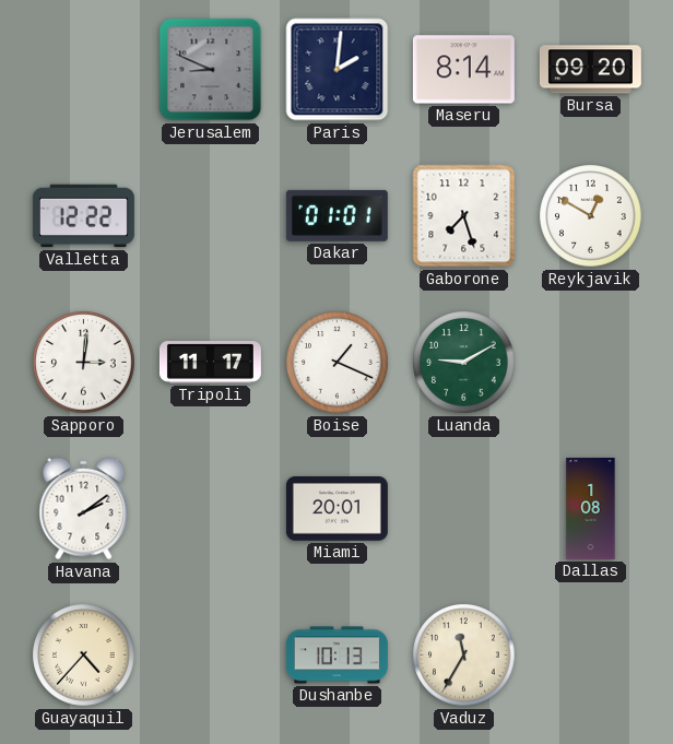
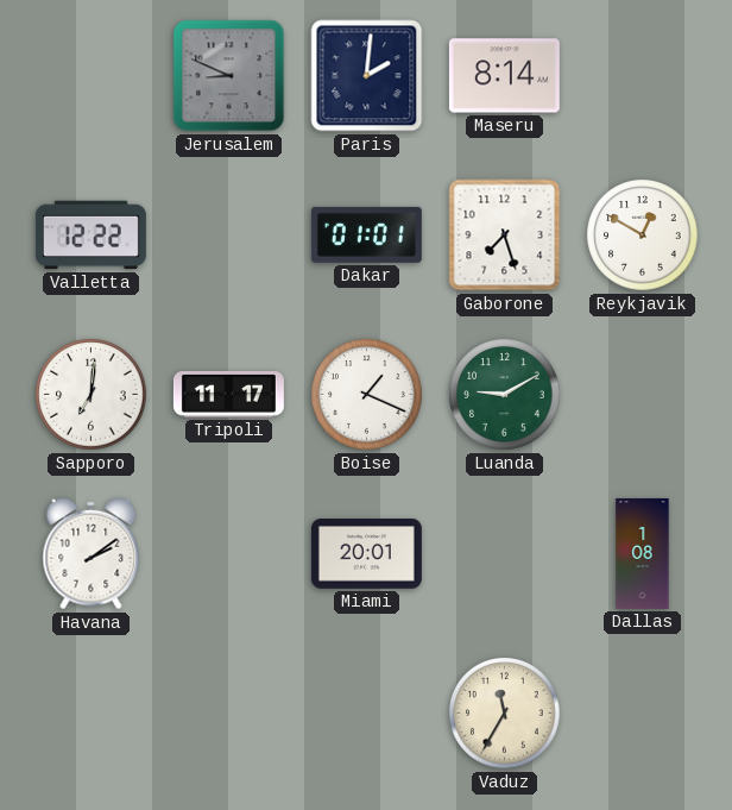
Bursa: 09:20 -> none (590, 70)
Sapporo: 3:01 -> 7:01 (91, 395)
Guayaquil: 4:37 -> none (84, 656)
Dushanbe: 10:13 -> none (336, 656)
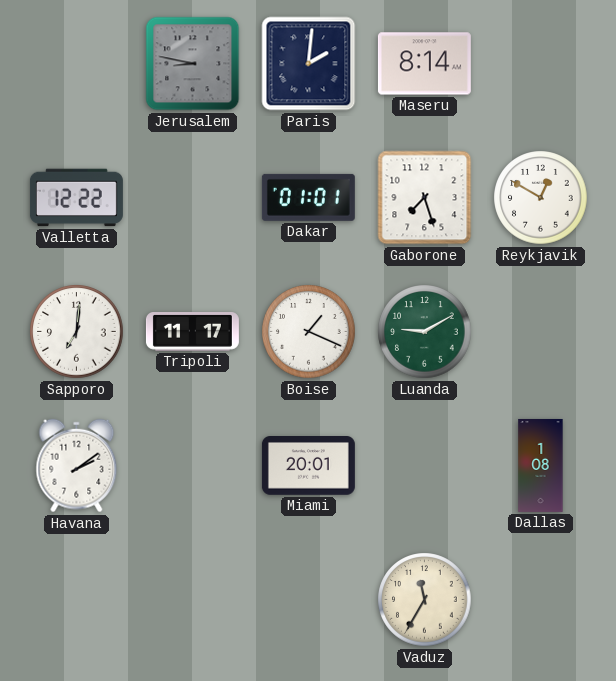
Jerusalem: 8:49 -> 8:47 (193, 64)
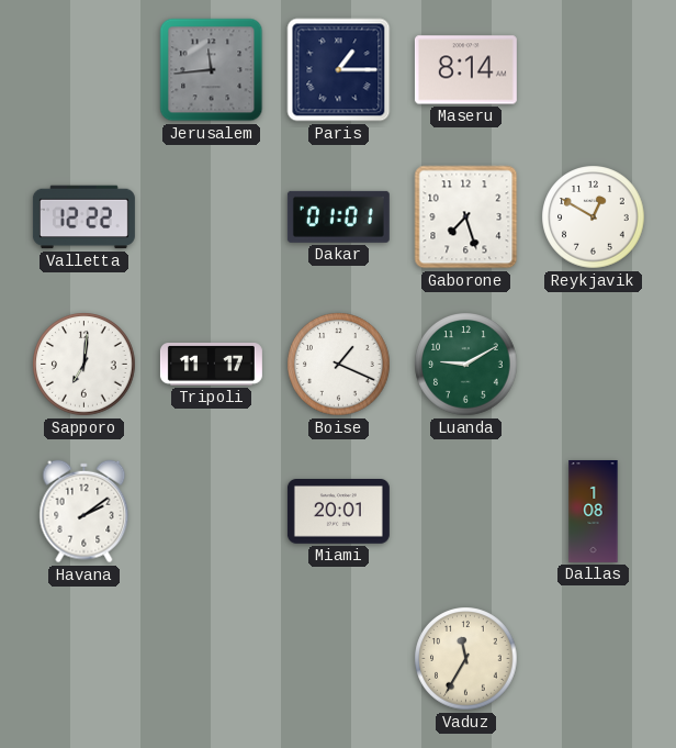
Jerusalem: 8:47 -> 11:44 (212, 70)
Paris: 2:01 -> 1:15 (339, 70)
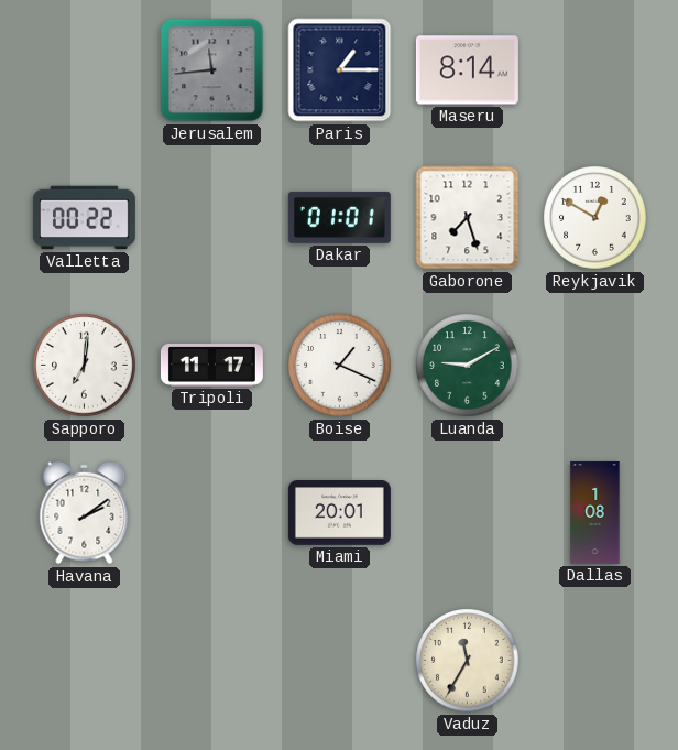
Valletta: 12:22 -> 00:22 (84, 218)
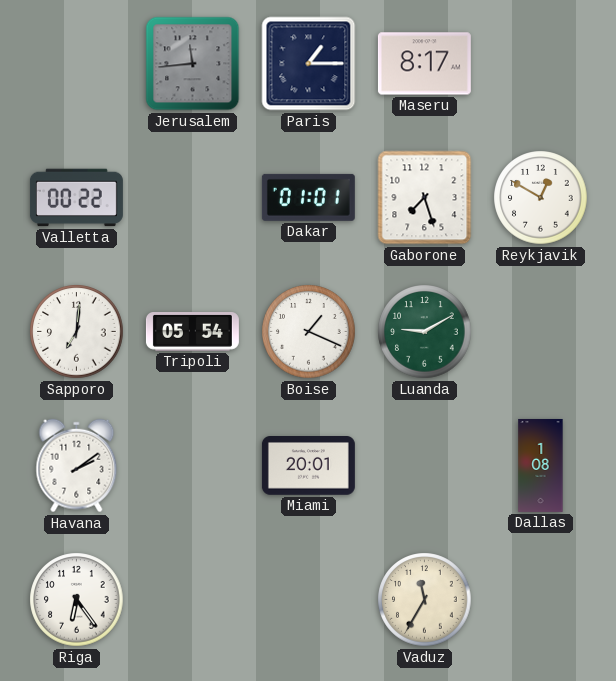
Maseru: 8:14 -> 8:17 (424, 64)
Tripoli: 11:17 -> 05:54 (192, 332)
Riga: none -> 6:24 (77, 600)
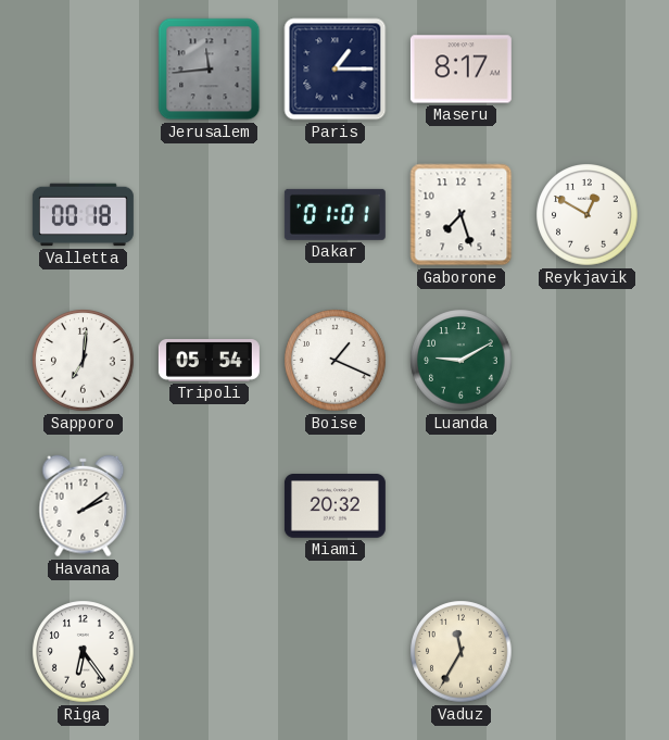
Valletta: 00:22 -> 00:18 (83, 215)
Miami: 20:01 -> 20:32 (335, 506)
Dallas: 1:08 -> none (541, 465)
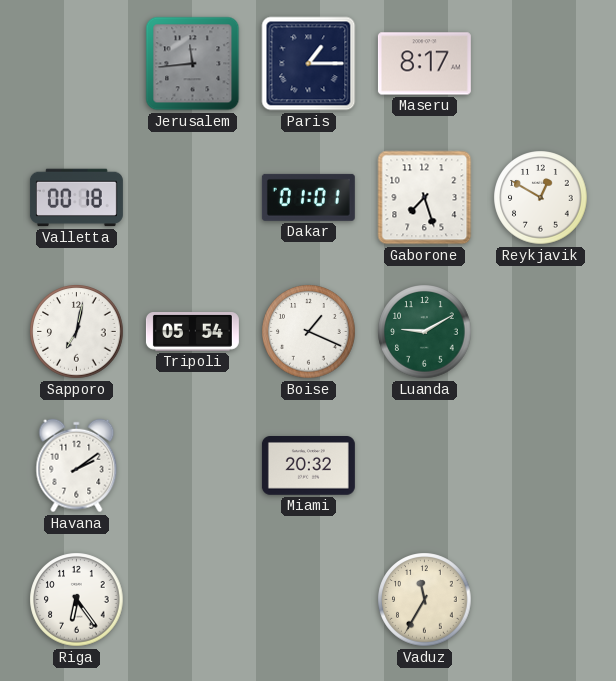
Sapporo: 7:01 -> 7:02 (77, 332)
